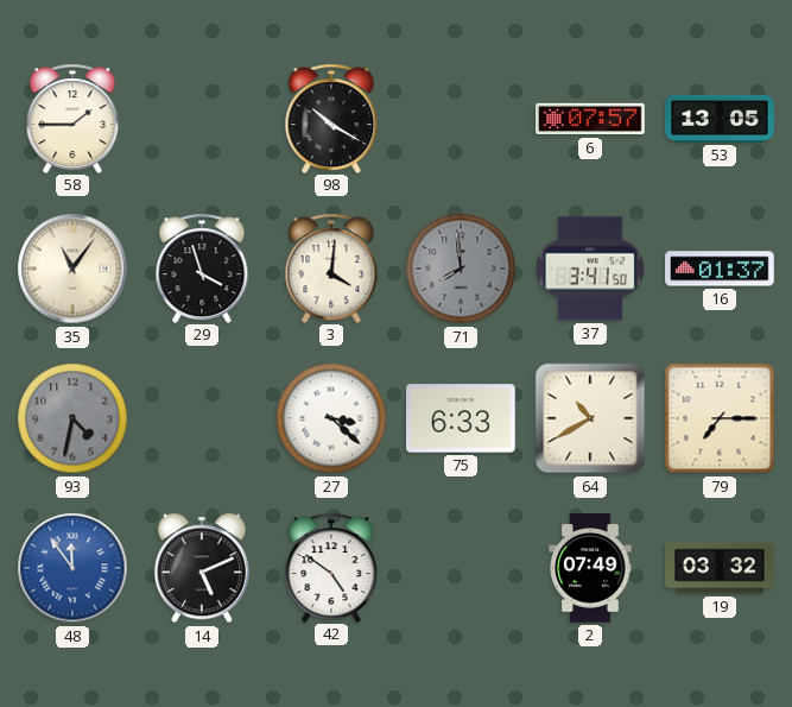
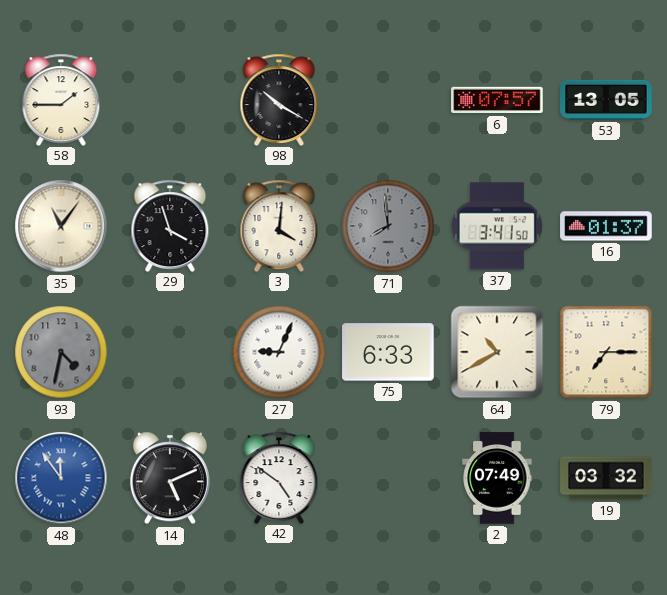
27: 3:22 -> 9:04 (279, 352)
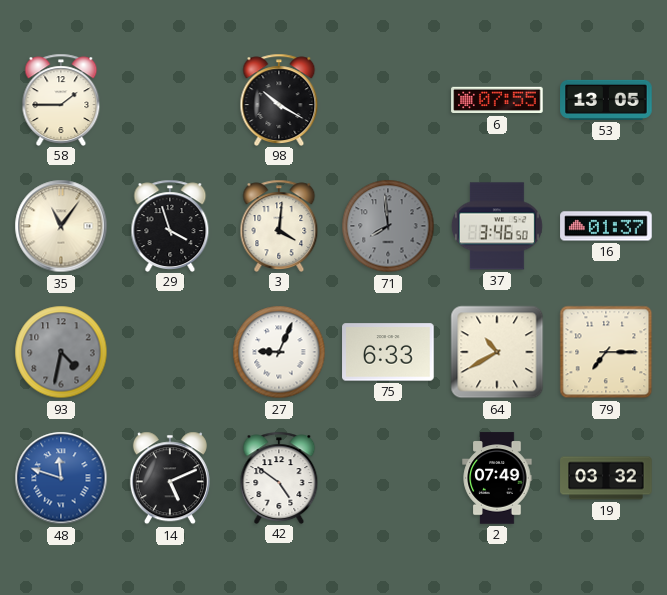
6: 07:57 -> 07:55 (497, 100)
37: 3:41 -> 3:46 (497, 226)
48: 11:54 -> 11:48 (61, 478)
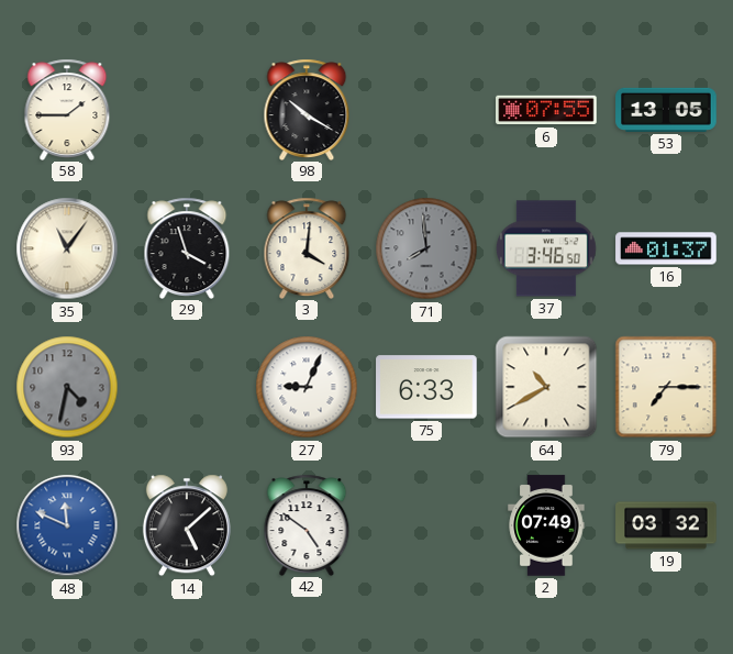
48: 11:48 -> 11:49 (67, 525)
14: 5:11 -> 5:08 (187, 525)
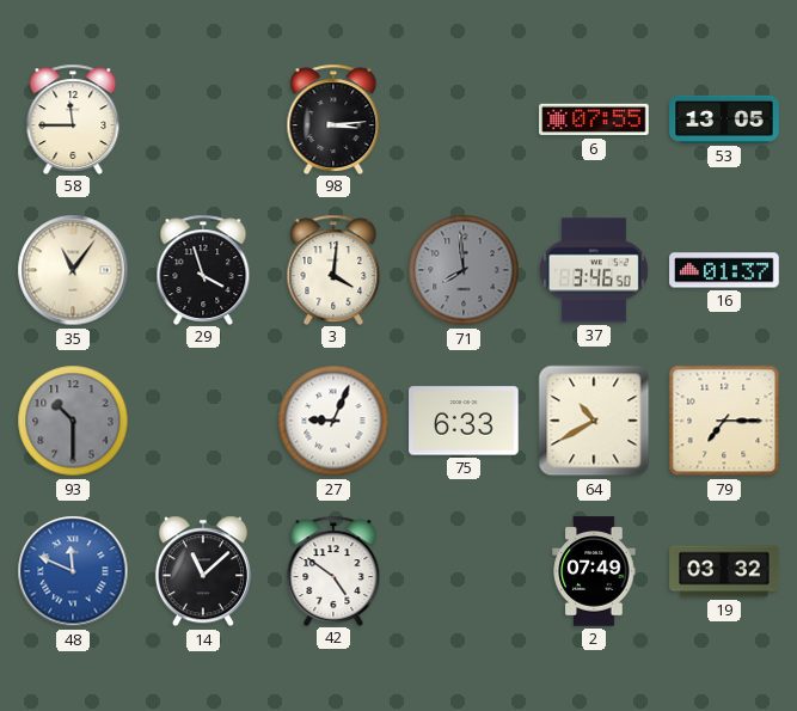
58: 1:45 -> 11:45 (73, 118)
98: 10:20 -> 3:14 (333, 118)
93: 4:32 -> 10:30 (73, 421)
14: 5:08 -> 11:08 (203, 571)
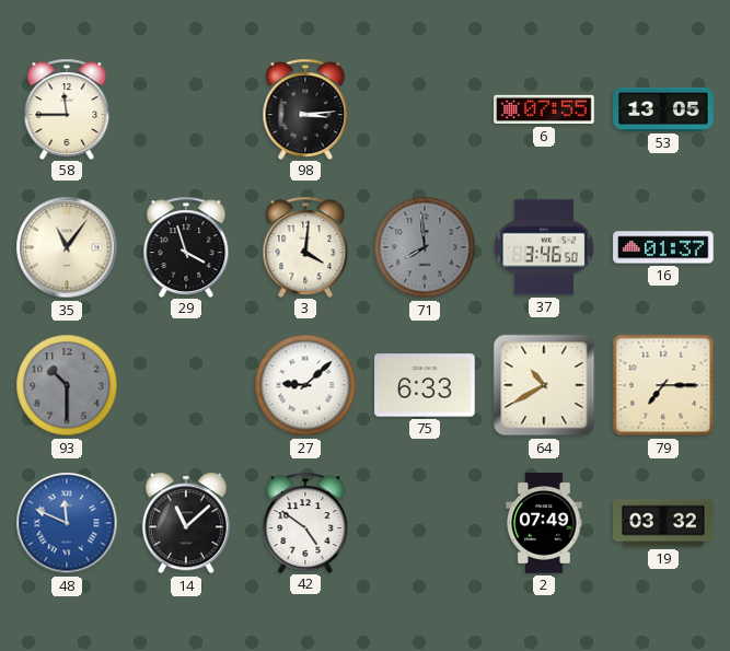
27: 9:04 -> 9:08 (305, 385)
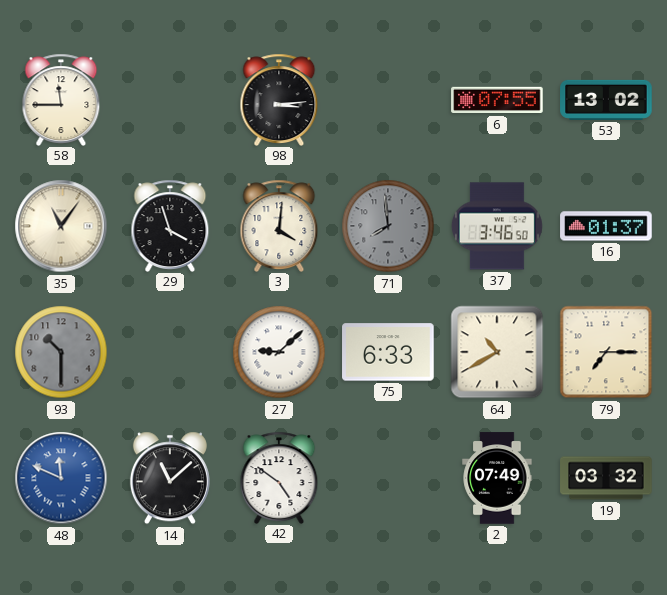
53: 13:05 -> 13:02 (606, 100)
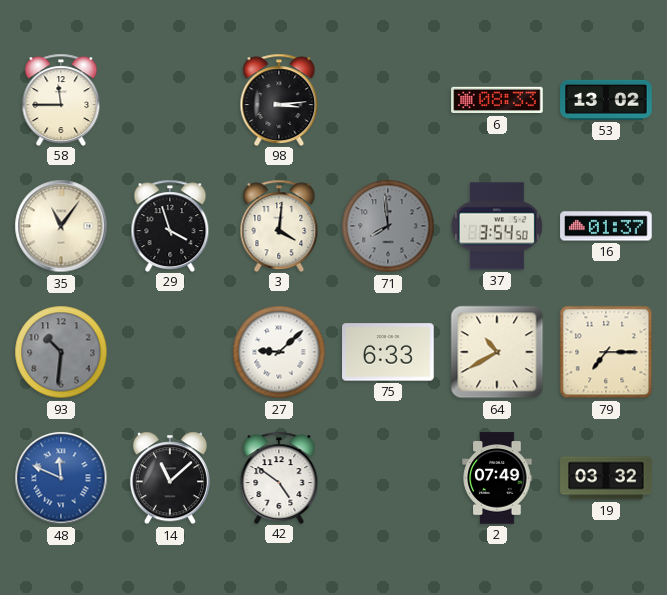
6: 07:55 -> 08:33 (497, 100)
37: 3:46 -> 3:54 (497, 226)
93: 10:30 -> 10:31 (61, 352)
